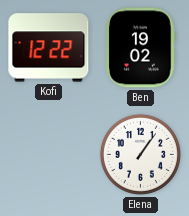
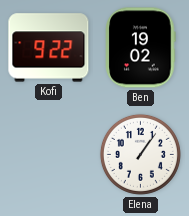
Kofi: 12:22 -> 9:22 (49, 48)
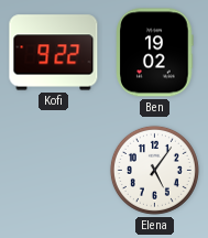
Elena: 1:06 -> 5:06 (154, 170)
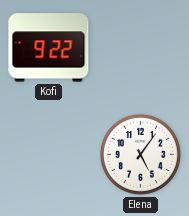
Ben: 19:02 -> none (155, 53)
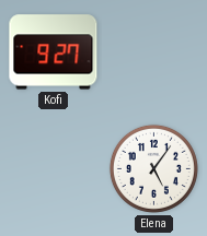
Kofi: 9:22 -> 9:27 (54, 52)
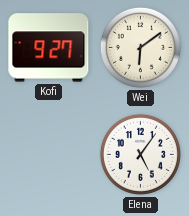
Wei: none -> 6:09 (140, 47)
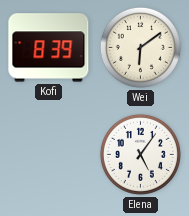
Kofi: 9:27 -> 8:39 (49, 48)
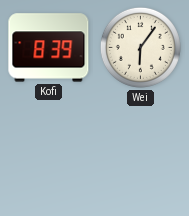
Wei: 6:09 -> 6:06 (140, 47)
Elena: 5:06 -> none (140, 154)
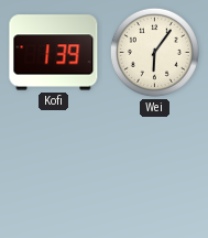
Kofi: 8:39 -> 1:39 (54, 53)
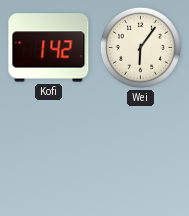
Kofi: 1:39 -> 1:42 (49, 48)
